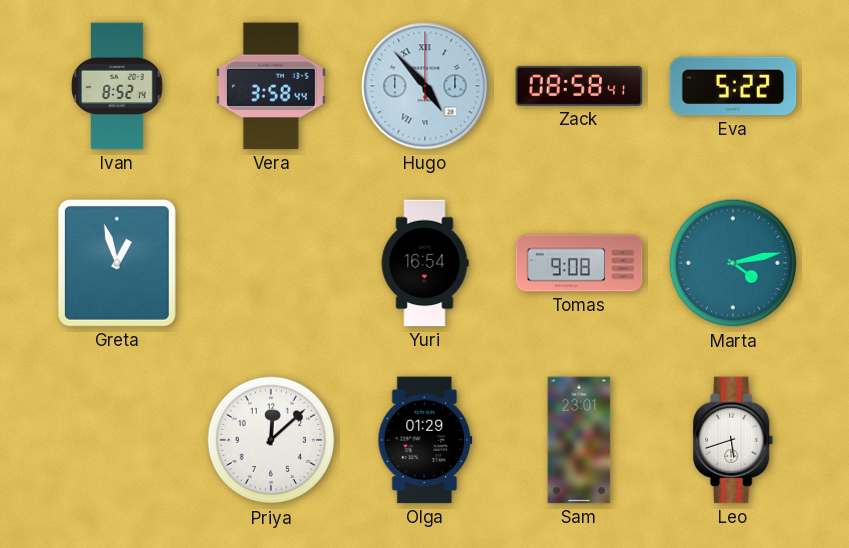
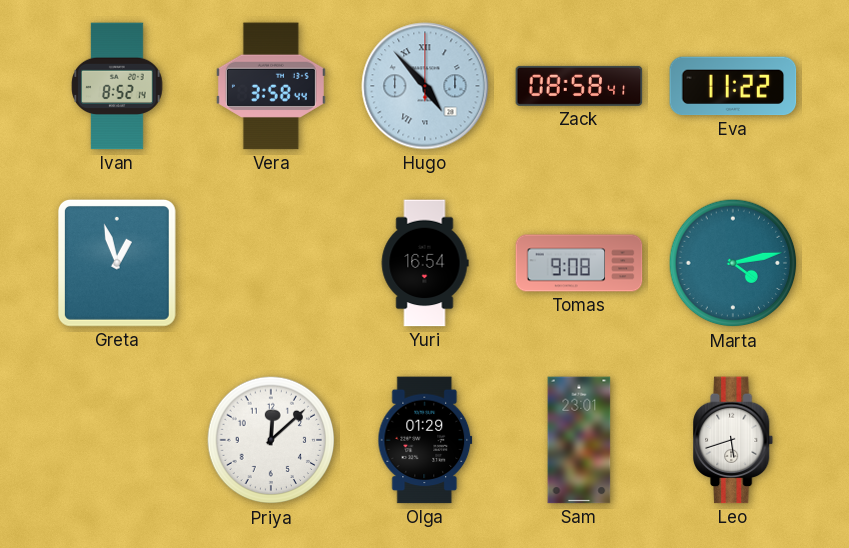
Eva: 5:22 -> 11:22 (733, 86)
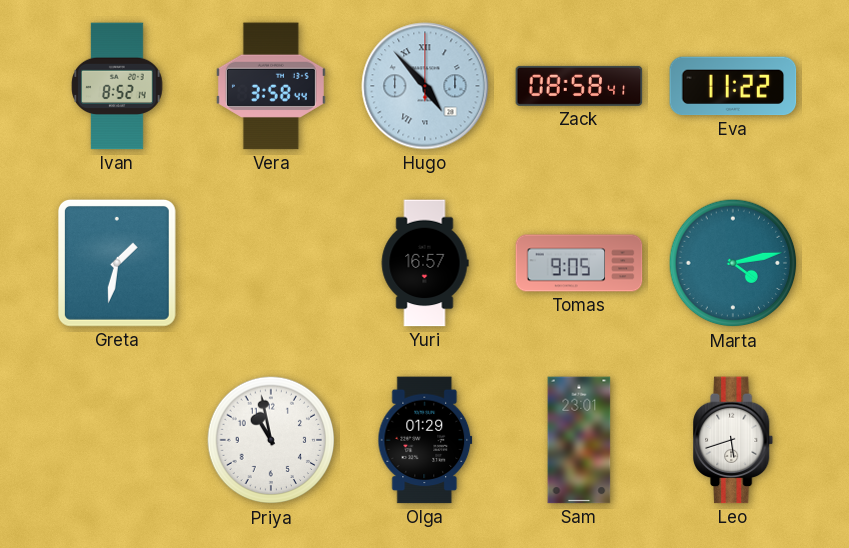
Greta: 12:57 -> 1:32 (117, 263)
Yuri: 16:54 -> 16:57 (425, 263)
Tomas: 9:08 -> 9:05 (579, 263)
Priya: 12:08 -> 10:58 (271, 440)
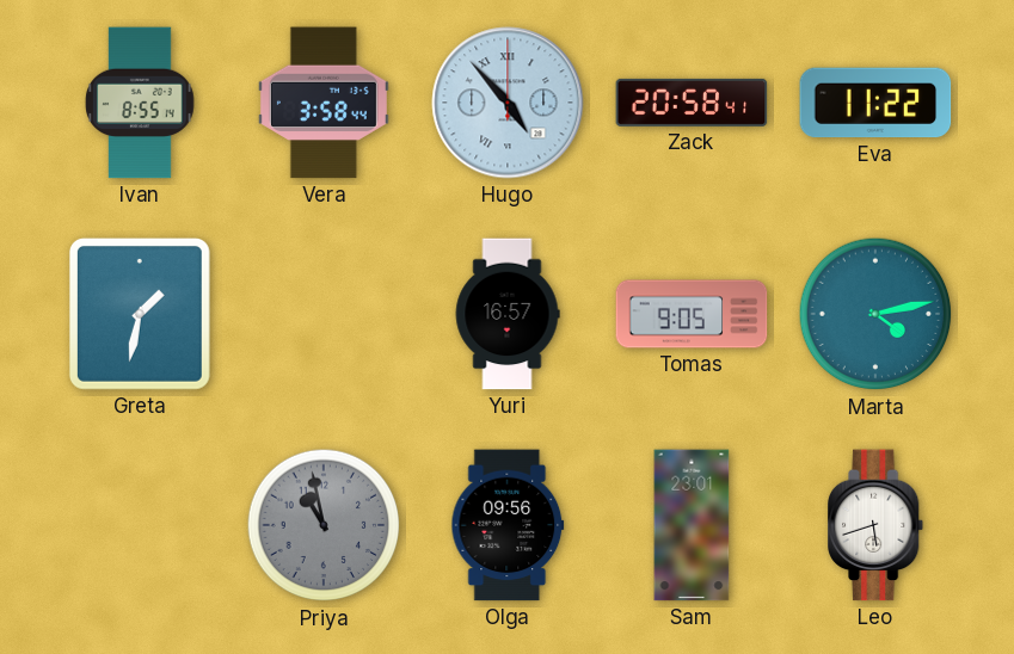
Ivan: 8:52 -> 8:55 (140, 103)
Zack: 08:58 -> 20:58 (692, 103)
Priya dial: white -> grey (324, 525)
Olga: 01:29 -> 09:56 (508, 525)
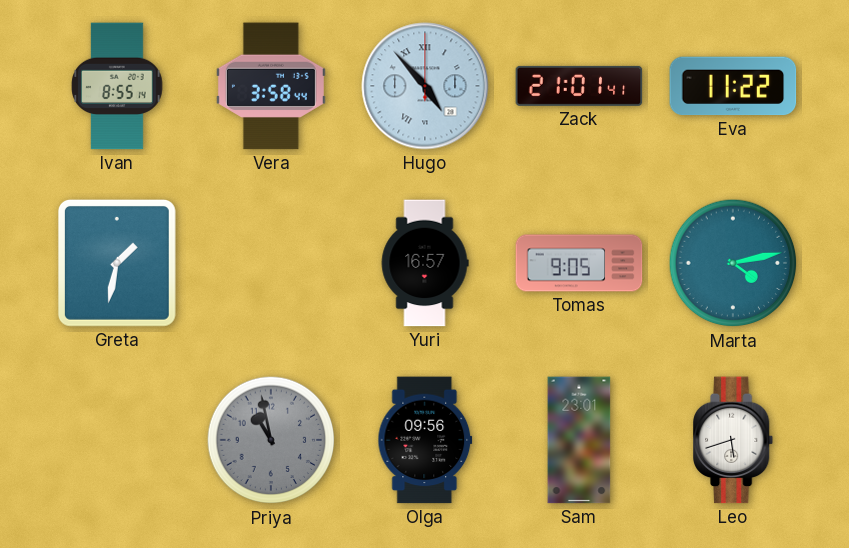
Zack: 20:58 -> 21:01 (579, 86)
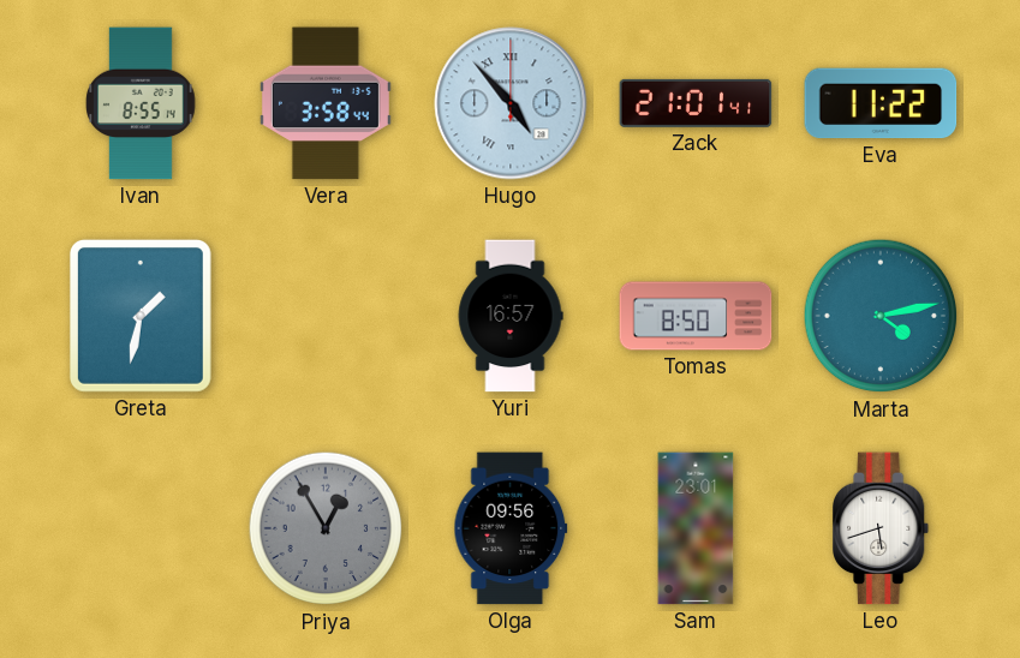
Tomas: 9:05 -> 8:50 (696, 316)
Priya: 10:58 -> 12:55 (326, 528)
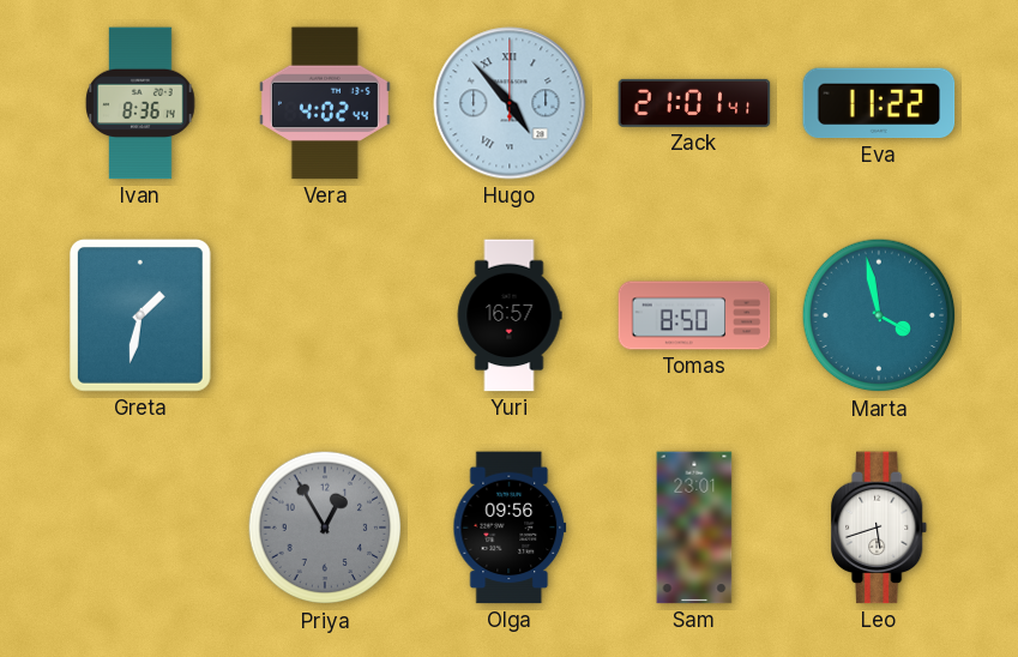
Ivan: 8:55 -> 8:36 (140, 103)
Vera: 3:58 -> 4:02 (325, 103)
Marta: 4:13 -> 3:58 (879, 315)
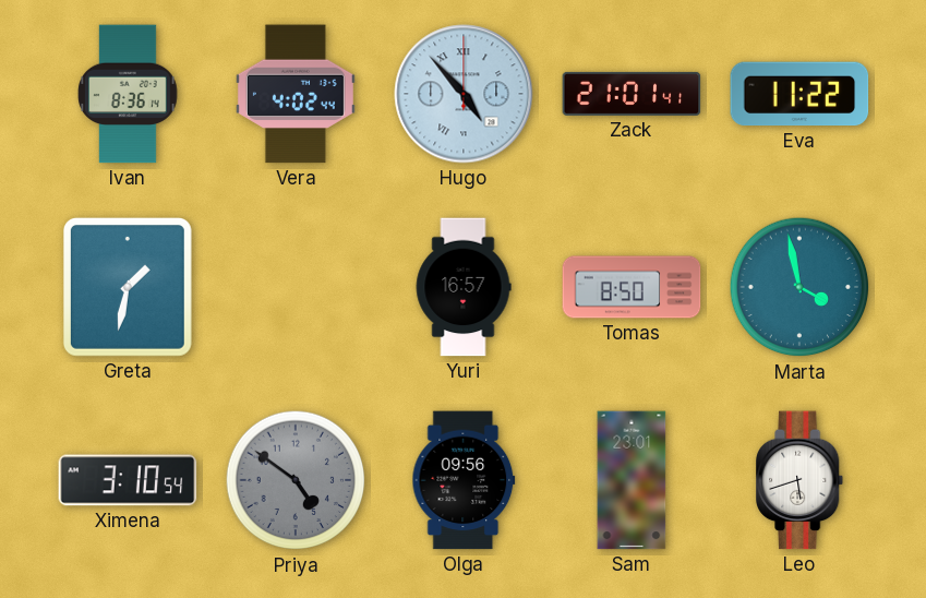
Ximena: none -> 3:10 (128, 480)
Priya: 12:55 -> 4:51 (296, 480)
